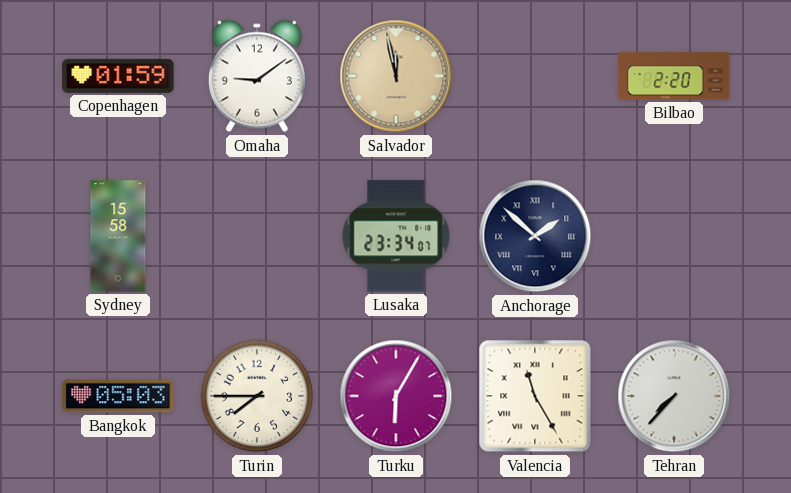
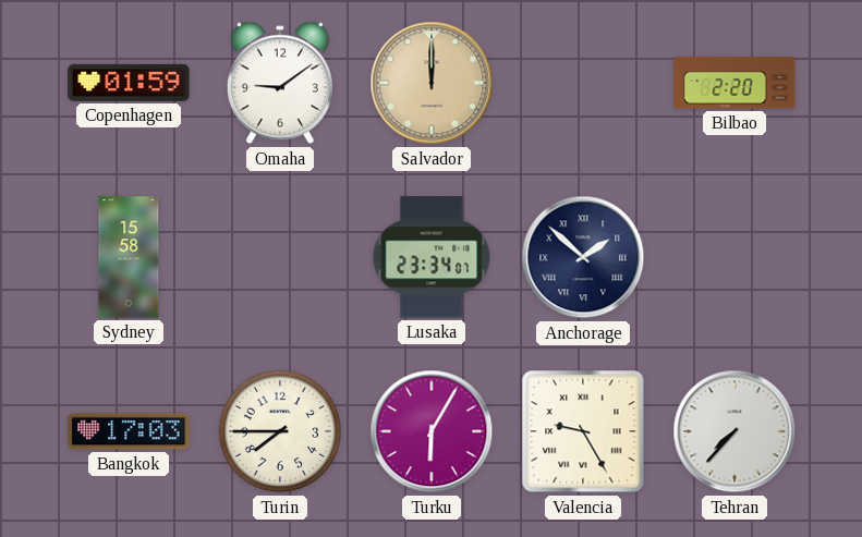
Salvador: 11:58 -> 12:00 (432, 83)
Bangkok: 05:03 -> 17:03 (129, 431)
Valencia: 11:25 -> 9:25 (583, 431)
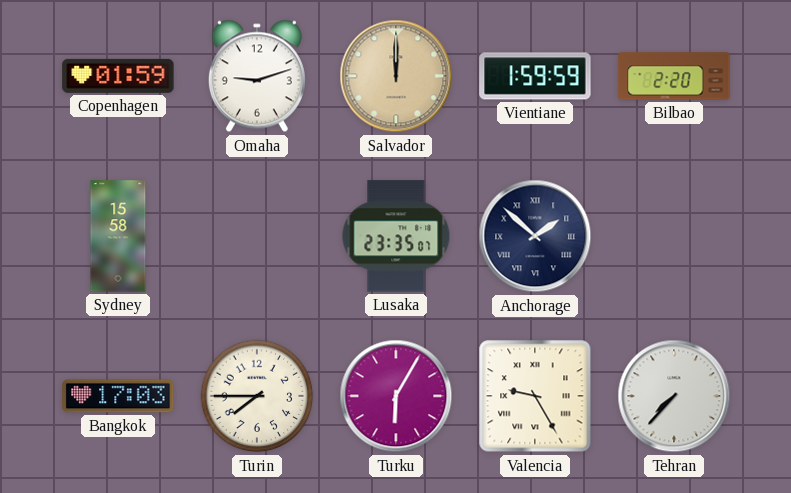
Omaha: 9:09 -> 9:12 (257, 76)
Vientiane: none -> 1:59 (535, 76)
Lusaka: 23:34 -> 23:35 (396, 236)
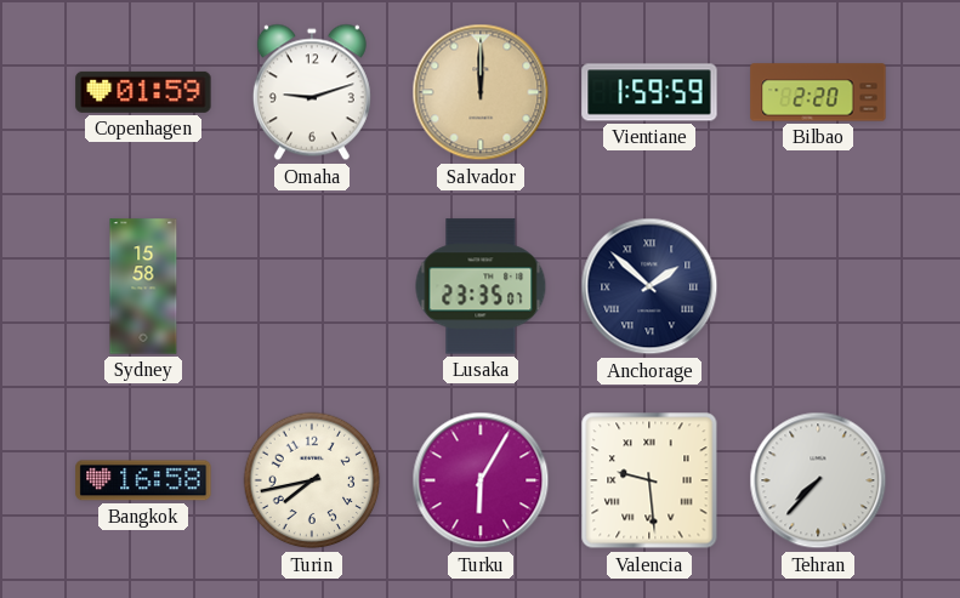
Bangkok: 17:03 -> 16:58 (143, 480)
Turin: 7:45 -> 7:43 (312, 480)
Valencia: 9:25 -> 9:29 (649, 480)
